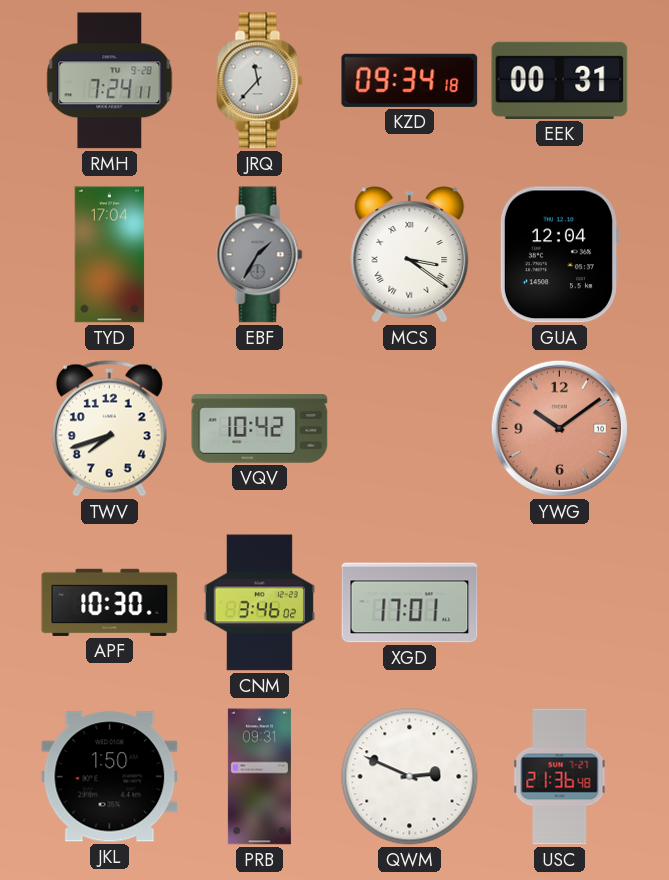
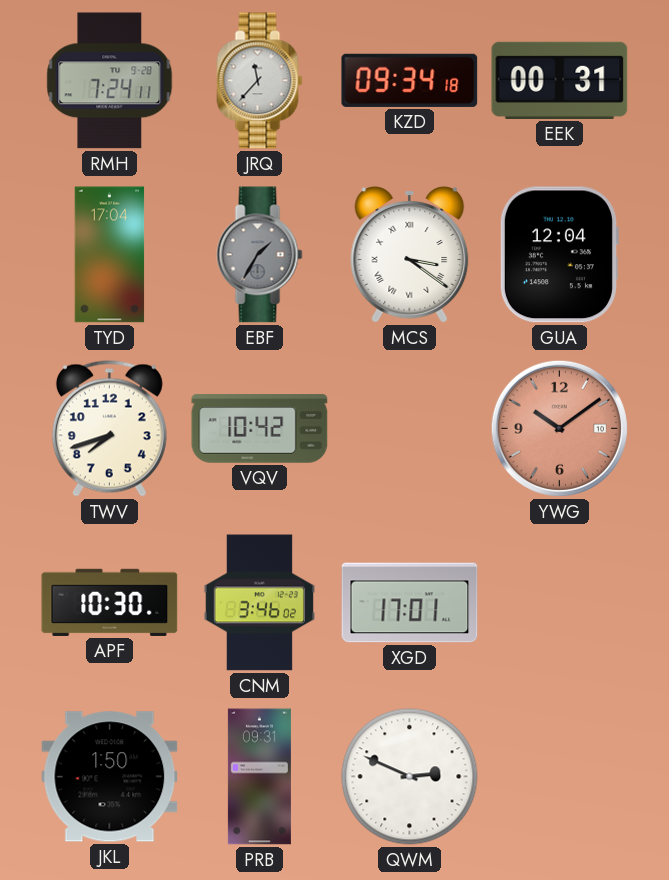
USC: 21:36 -> none (560, 777)
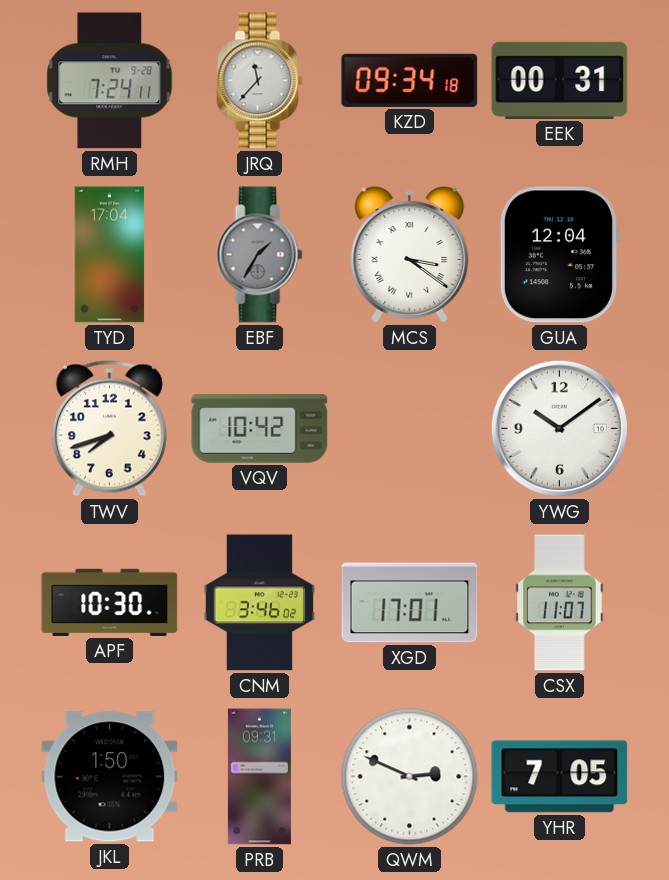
YWG dial: salmon -> white (559, 428)
CSX: none -> 11:07 (560, 603)
YHR: none -> 7:05 (560, 777)
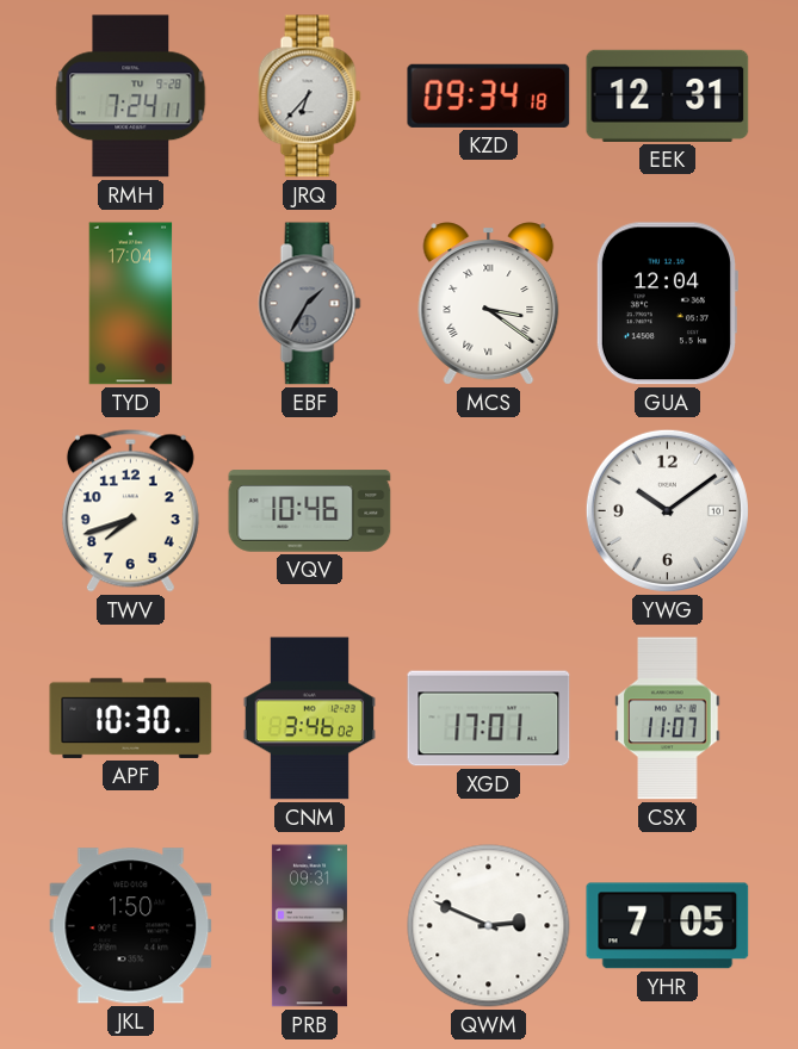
JRQ: 11:37 -> 6:37 (310, 97)
EEK: 00:31 -> 12:31 (668, 95)
VQV: 10:42 -> 10:46 (310, 511)
